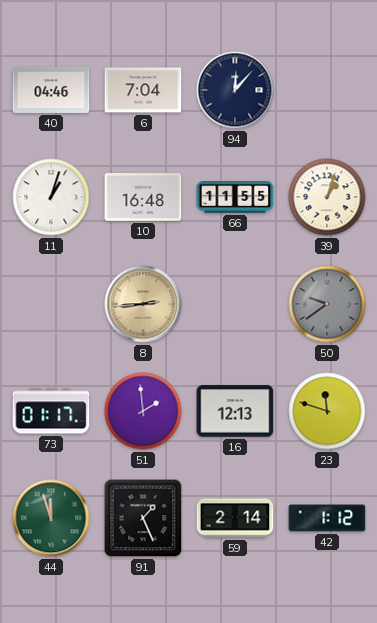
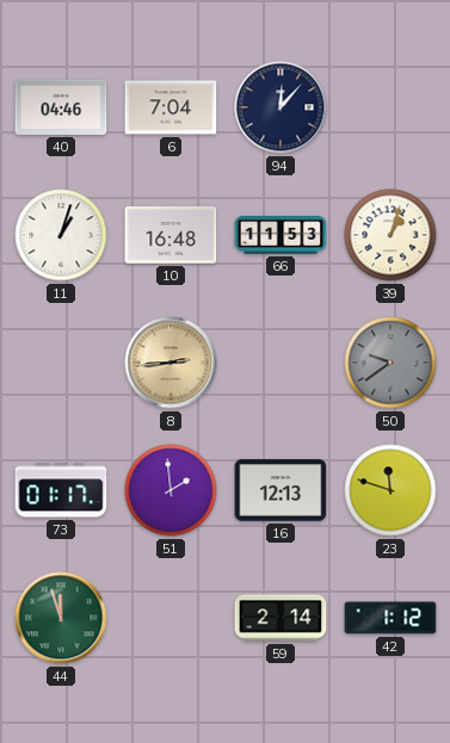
66: 11:55 -> 11:53 (281, 236)
91: 1:26 -> none (143, 518)
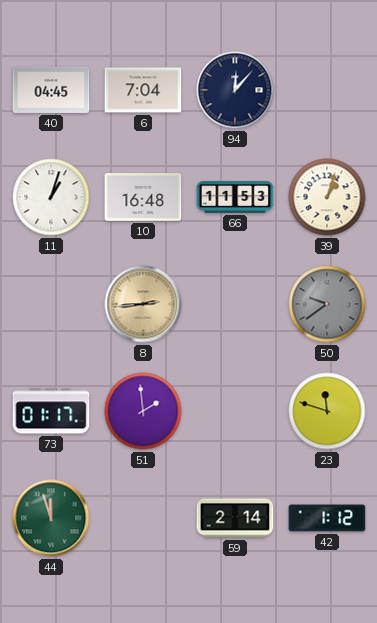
40: 04:46 -> 04:45 (51, 90)
16: 12:13 -> none (281, 490)
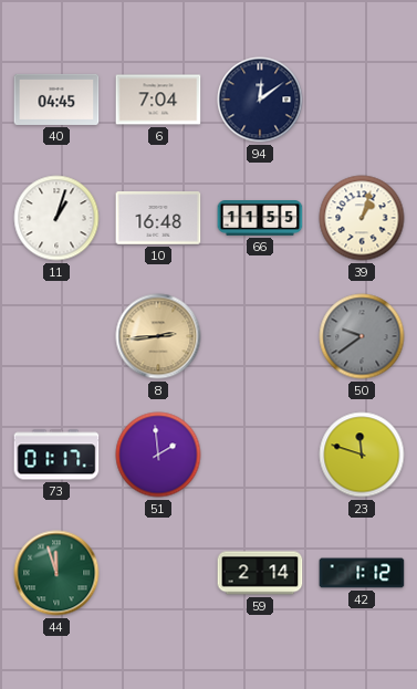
94: 12:07 -> 12:09 (260, 100)
66: 11:53 -> 11:55 (260, 219)
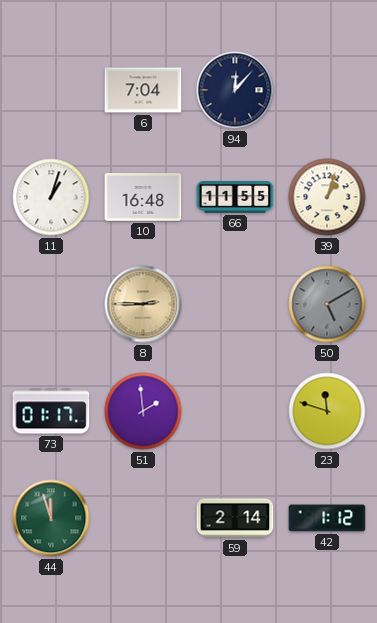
40: 04:45 -> none (56, 100)
94: 12:09 -> 12:07 (235, 90)
8: 2:44 -> 2:45 (143, 304)
50: 9:39 -> 5:10 (327, 304)
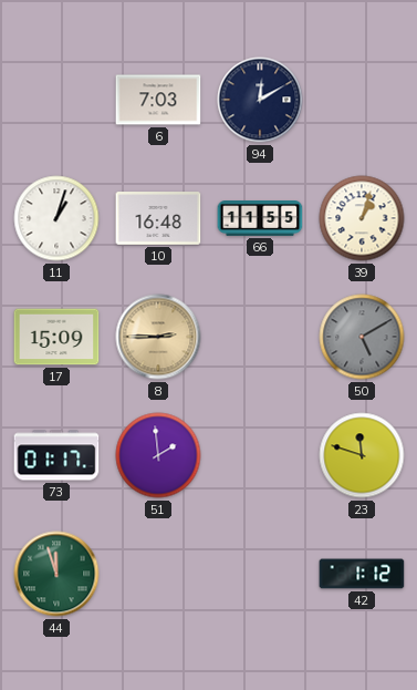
6: 7:04 -> 7:03 (158, 100)
94: 12:07 -> 12:10 (260, 100)
17: none -> 15:09 (56, 337)
59: 2:14 -> none (235, 518)
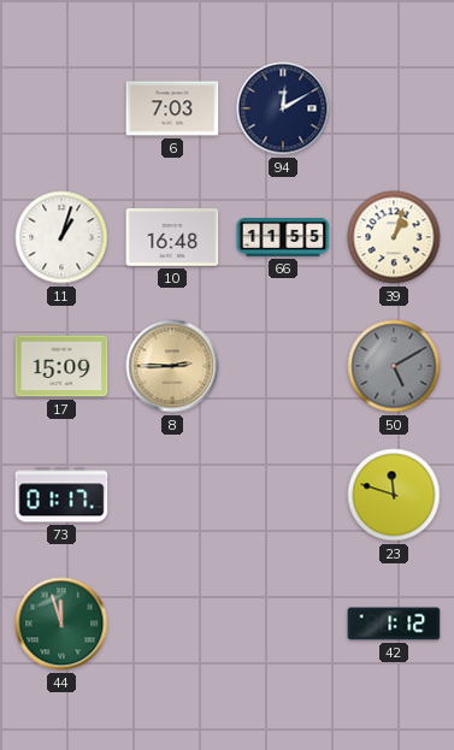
51: 1:59 -> none (158, 455)
